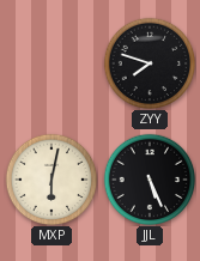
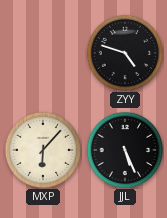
ZYY: 7:48 -> 4:48 (125, 53)
MXP: 6:02 -> 6:07 (43, 150)
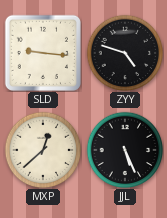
SLD: none -> 9:16 (43, 53)
MXP: 6:07 -> 12:38 (43, 150)
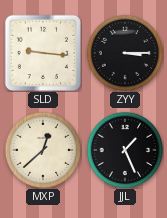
ZYY: 4:48 -> 3:15 (125, 53)
JJL: 5:26 -> 1:26 (125, 150)
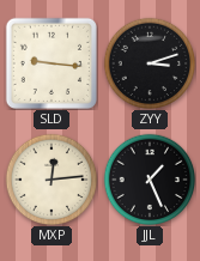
ZYY: 3:15 -> 3:12 (150, 63)
MXP: 12:38 -> 12:14 (51, 180)
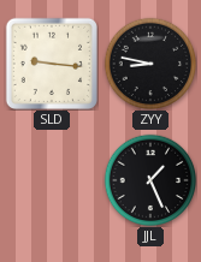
ZYY: 3:12 -> 8:47 (150, 64)
MXP: 12:14 -> none (51, 180)
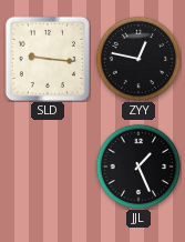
ZYY: 8:47 -> 12:47 (138, 59)
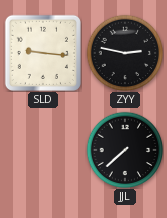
ZYY: 12:47 -> 2:47 (125, 53)
JJL: 1:26 -> 7:38 (125, 150)
